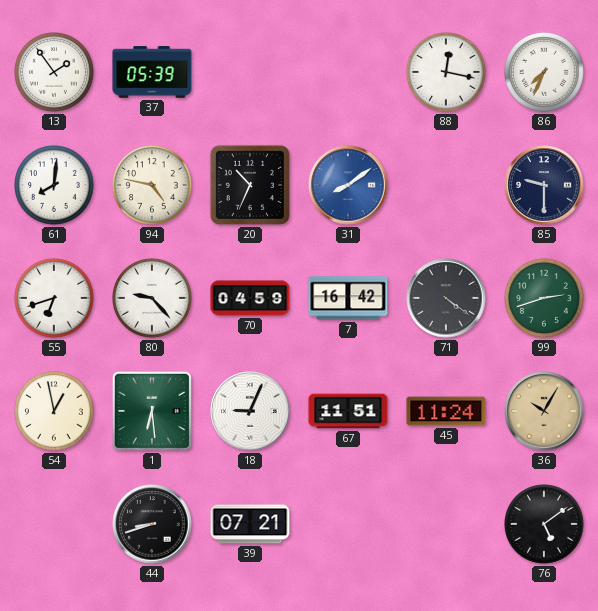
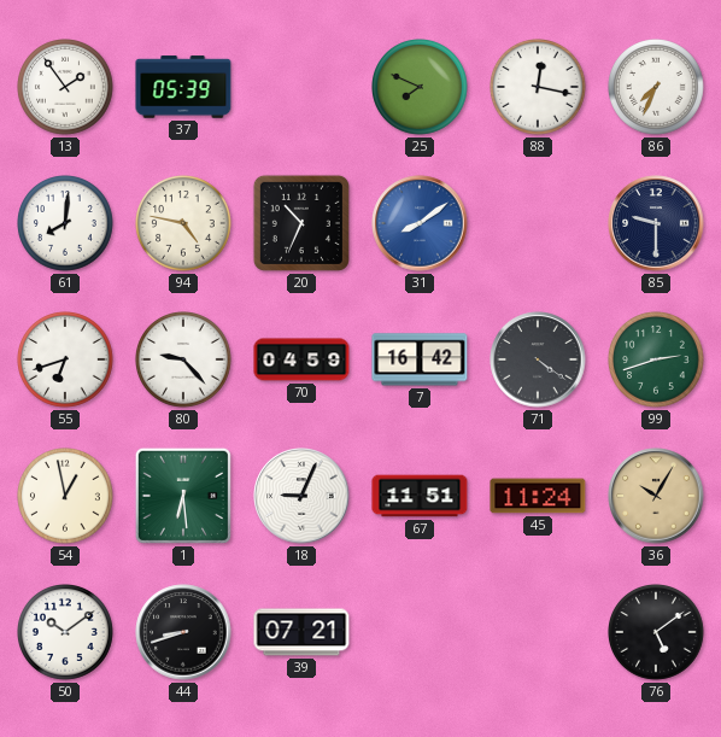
25: none -> 7:49 (421, 88)
50: none -> 10:09 (66, 633)
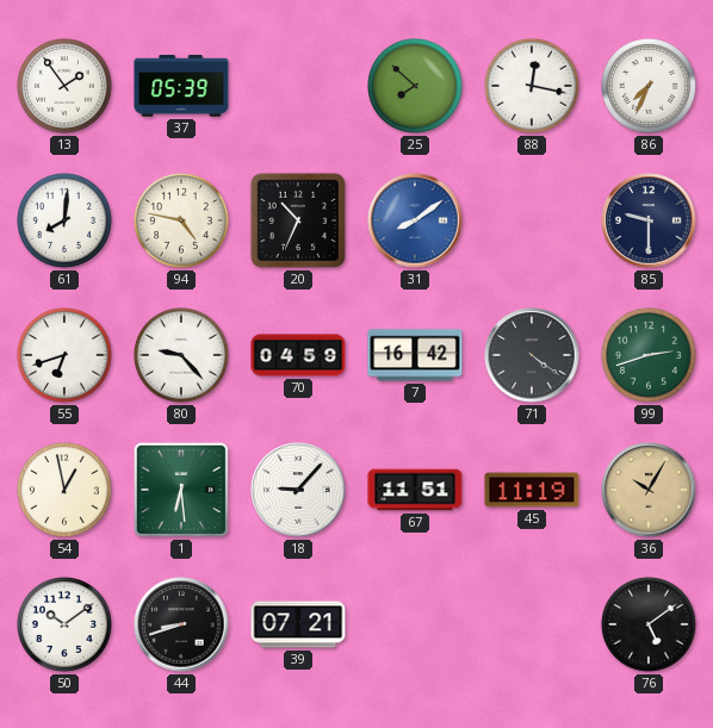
25: 7:49 -> 7:52 (416, 87)
18: 9:04 -> 9:07 (298, 490)
45: 11:24 -> 11:19 (532, 490)
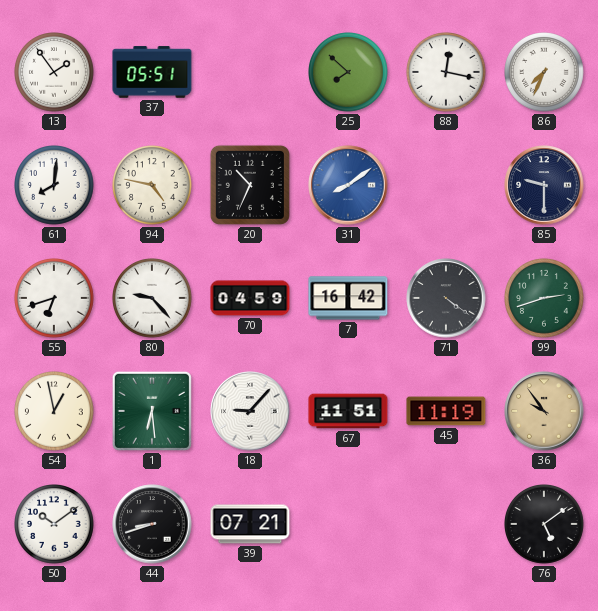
37: 05:39 -> 05:51 (152, 72)
36: 10:05 -> 9:54 (544, 411)
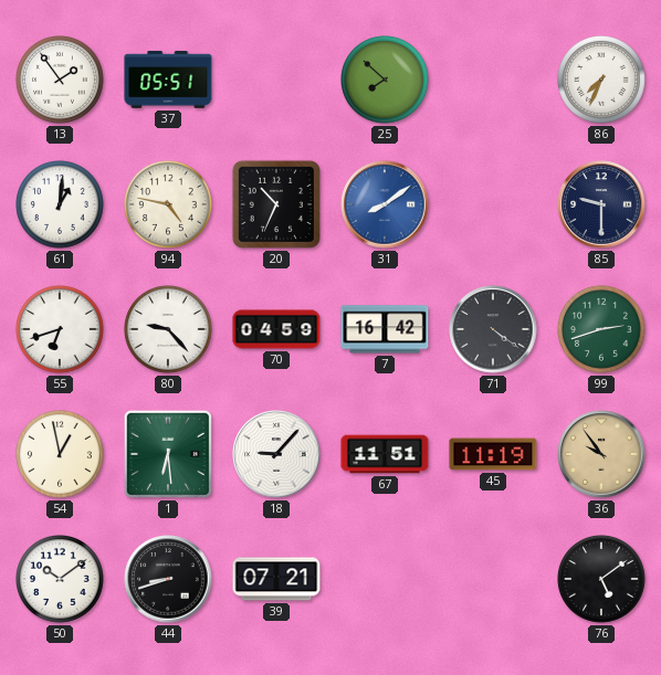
88: 12:17 -> none (447, 73)
61: 8:01 -> 1:01 (61, 205)
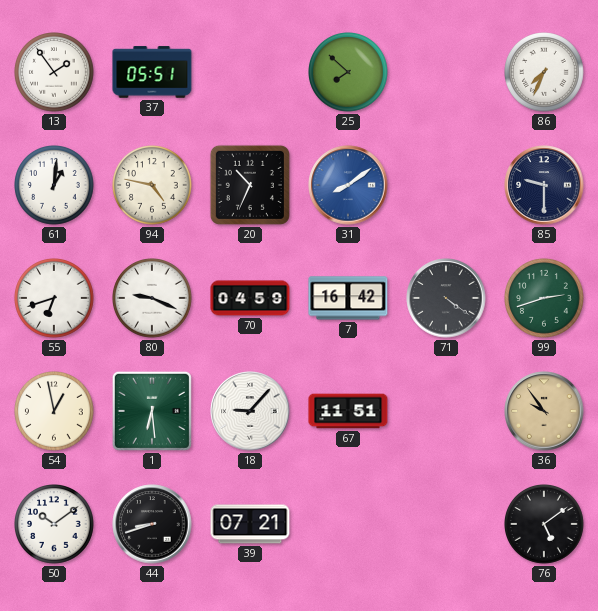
80: 9:23 -> 9:19 (153, 299)
45: 11:19 -> none (493, 454)
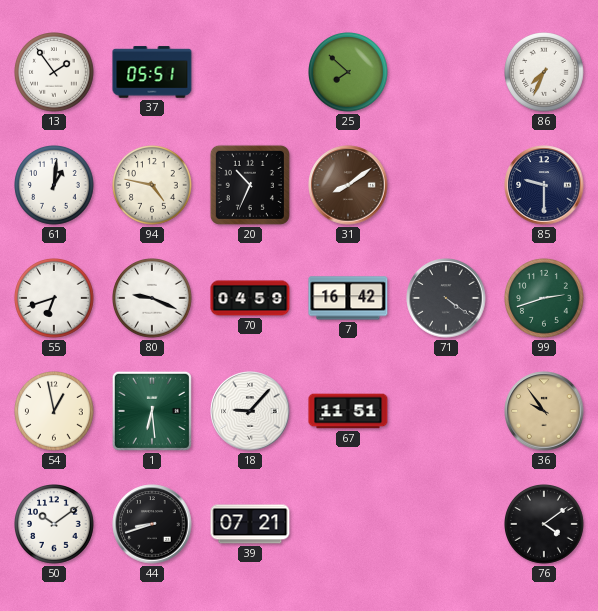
31 dial: blue -> brown (348, 185)
76: 5:09 -> 4:09 (545, 525)
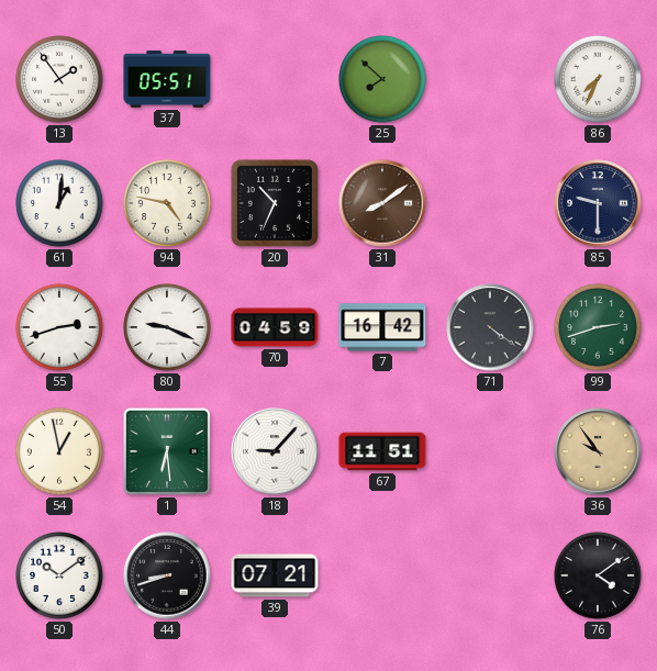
55: 6:42 -> 2:42 (60, 328)
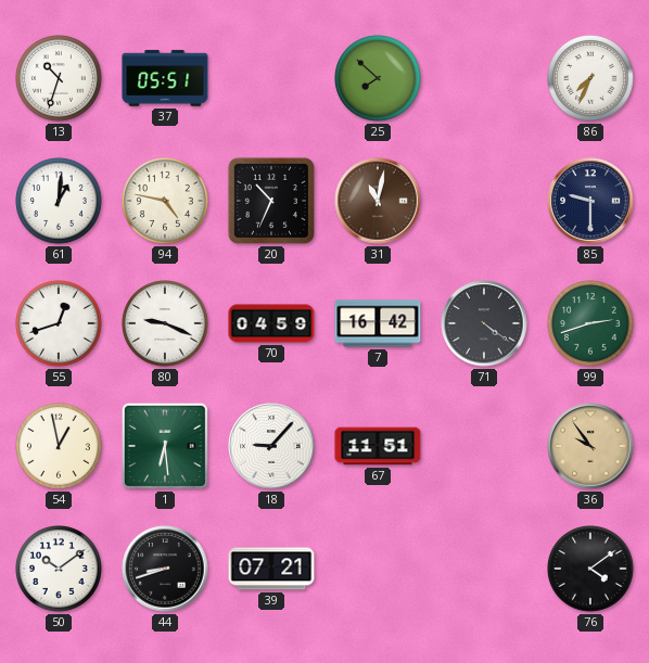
13: 1:54 -> 10:33 (60, 79)
31: 8:09 -> 11:02 (378, 201)
55: 2:42 -> 12:42 (60, 324)
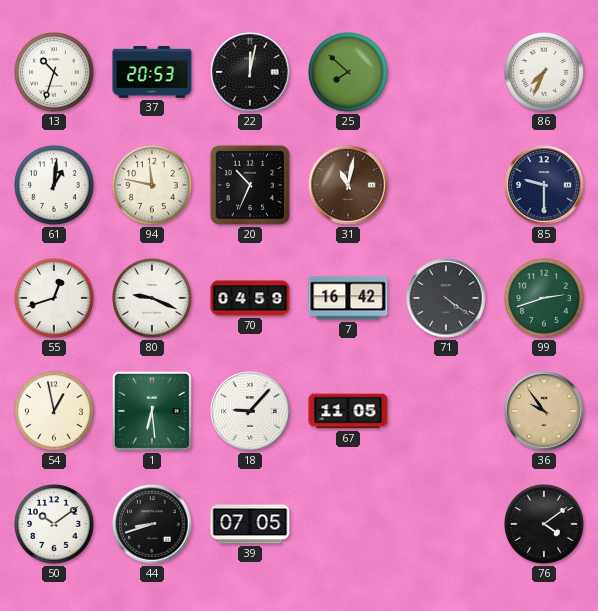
37: 05:51 -> 20:53 (152, 72)
22: none -> 12:02 (250, 72)
94: 4:47 -> 11:47 (153, 186)
67: 11:51 -> 11:05 (348, 411)
39: 07:21 -> 07:05 (250, 524)
